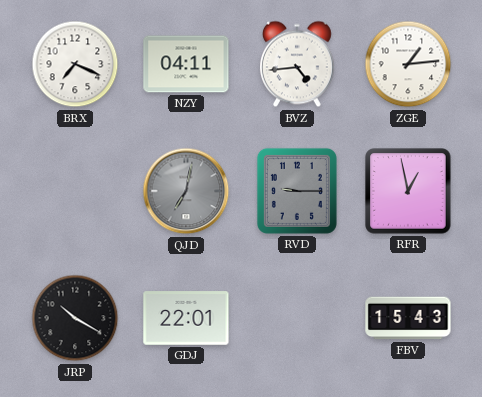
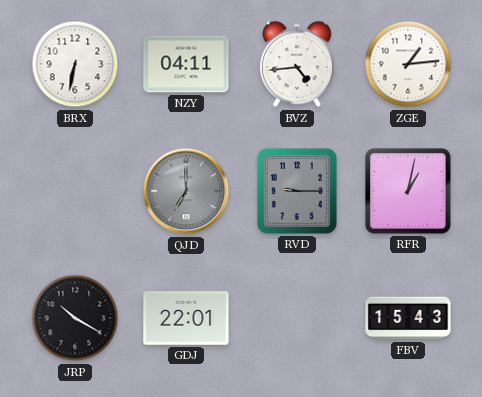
BRX: 7:19 -> 6:32 (75, 64)
QJD: 7:02 -> 7:00 (186, 191)
RFR: 12:58 -> 1:02 (408, 191)
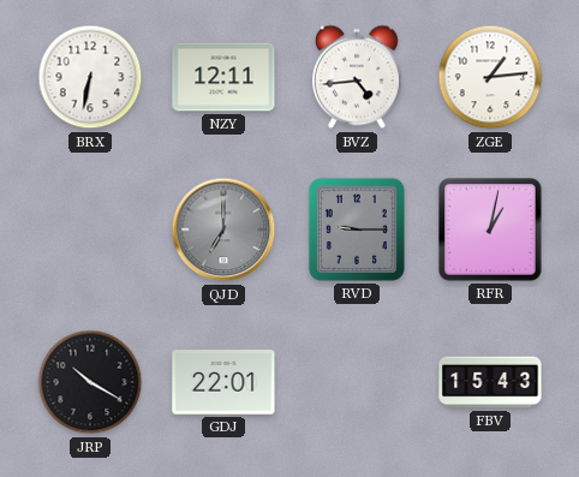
NZY: 04:11 -> 12:11 (223, 77)
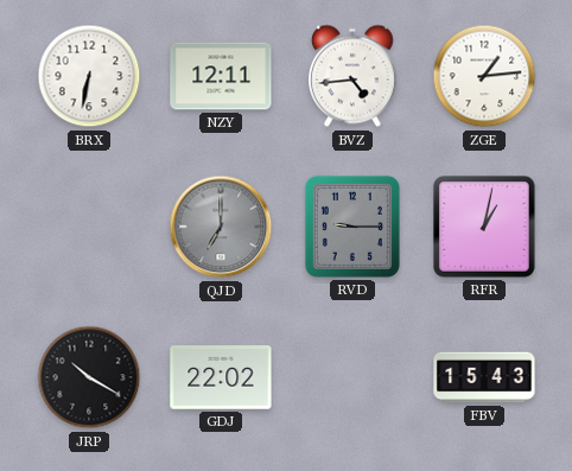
GDJ: 22:01 -> 22:02 (221, 377)
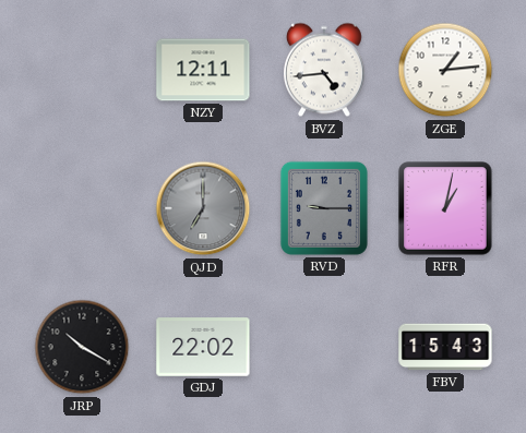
BRX: 6:32 -> none (89, 76)
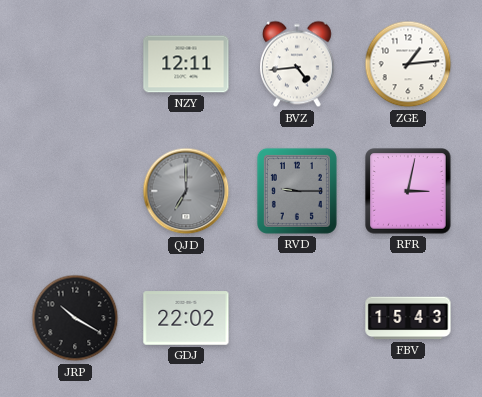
RFR: 1:02 -> 3:02 (408, 191)
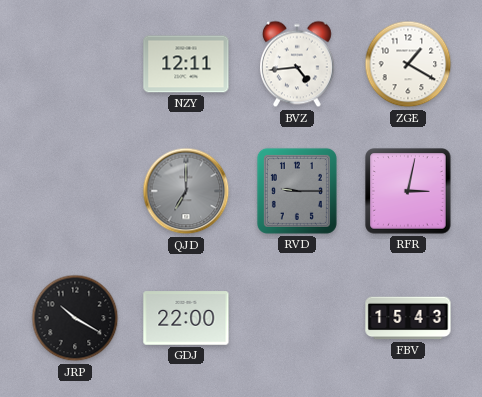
ZGE: 1:14 -> 1:20 (408, 64)
GDJ: 22:02 -> 22:00 (186, 318)
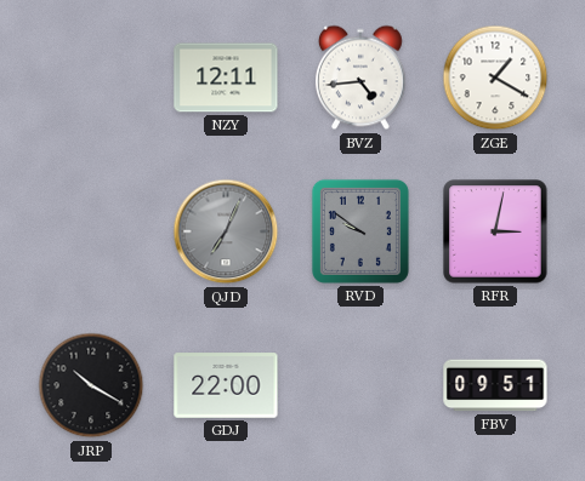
QJD: 7:00 -> 7:04 (226, 231)
RVD: 9:15 -> 9:51 (360, 231)
FBV: 15:43 -> 09:51 (495, 385)
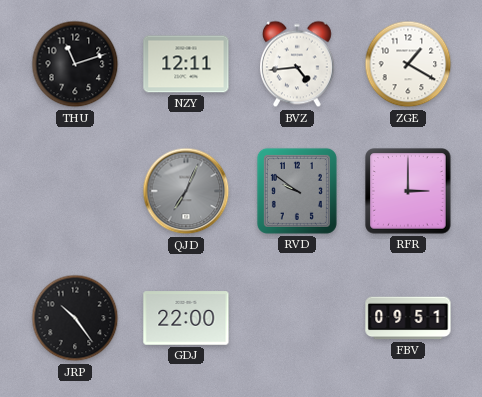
THU: none -> 11:12 (75, 64)
RFR: 3:02 -> 3:00 (408, 191)
JRP: 10:20 -> 10:24 (75, 318)
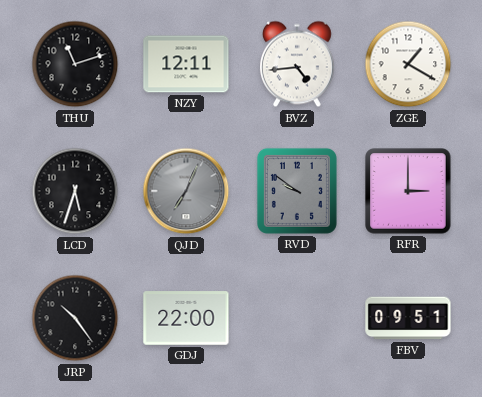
LCD: none -> 5:33 (75, 191)
